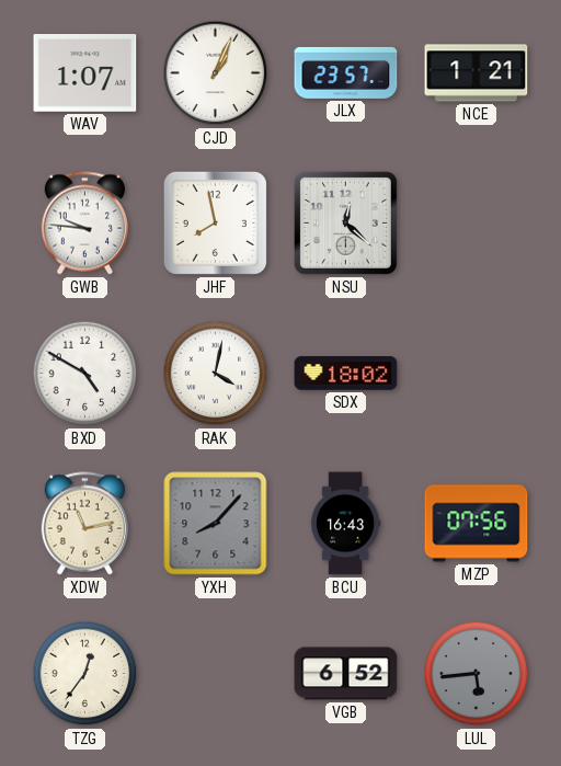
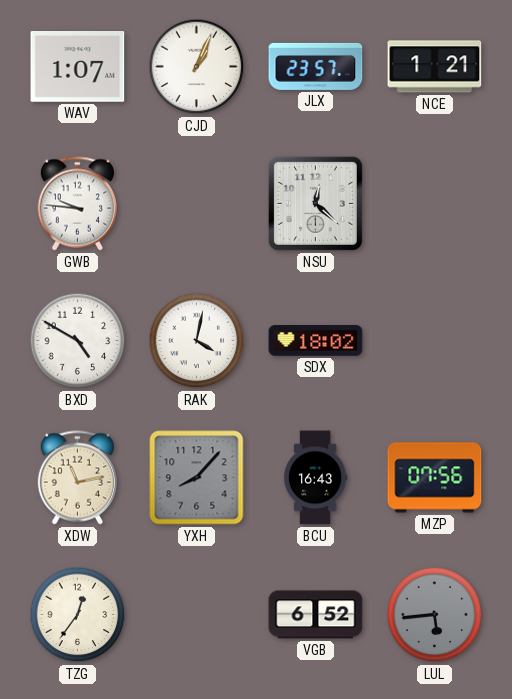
JHF: 7:58 -> none (215, 222)
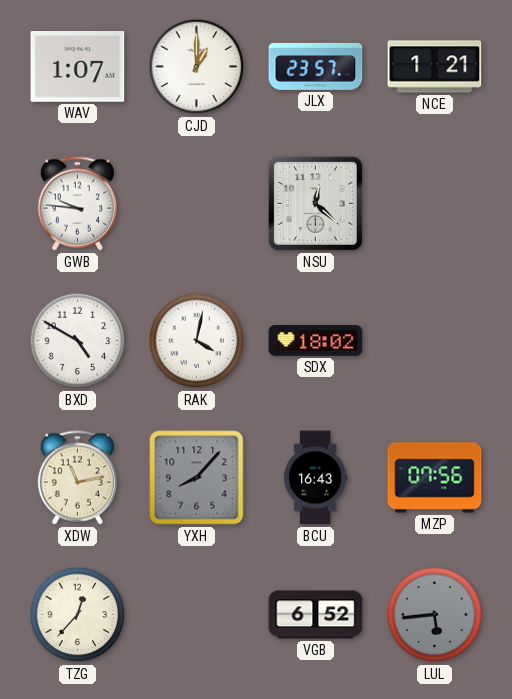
CJD: 1:04 -> 1:00 (197, 67)
TZG: 12:36 -> 12:37 (78, 615)
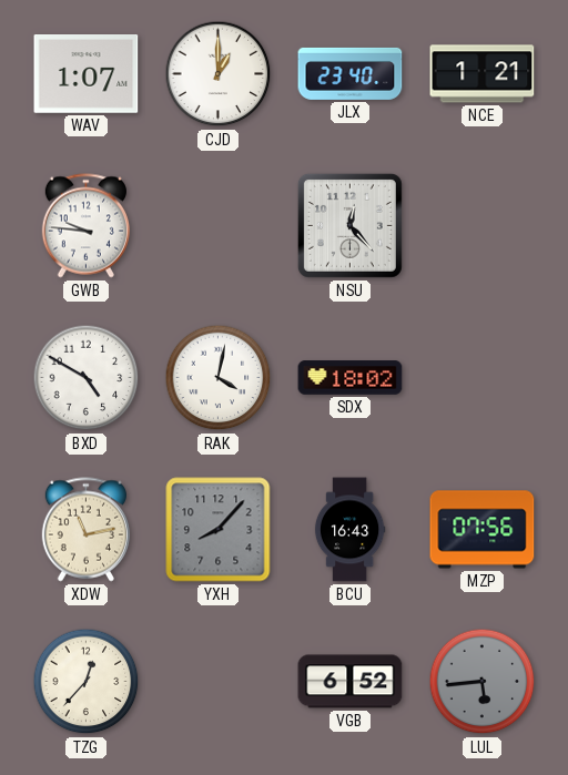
JLX: 23:57 -> 23:40 (351, 73)
NSU: 12:22 -> 12:23 (349, 225)
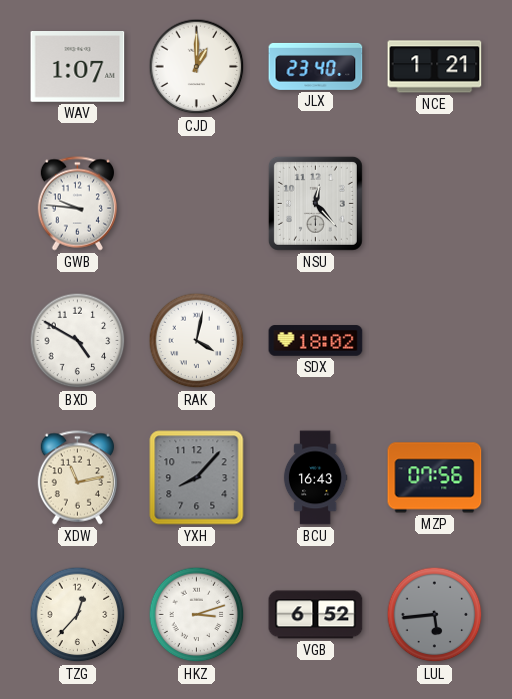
HKZ: none -> 3:12 (197, 615)
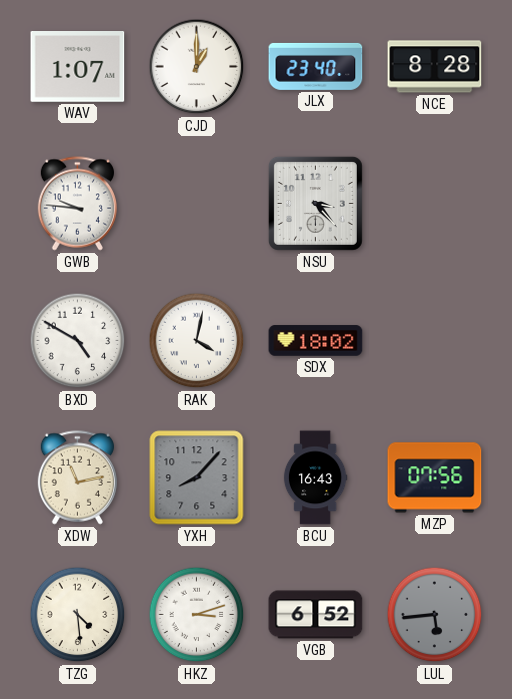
NCE: 1:21 -> 8:28 (435, 67)
NSU: 12:23 -> 3:23 (315, 203)
TZG: 12:37 -> 4:29 (78, 615)
